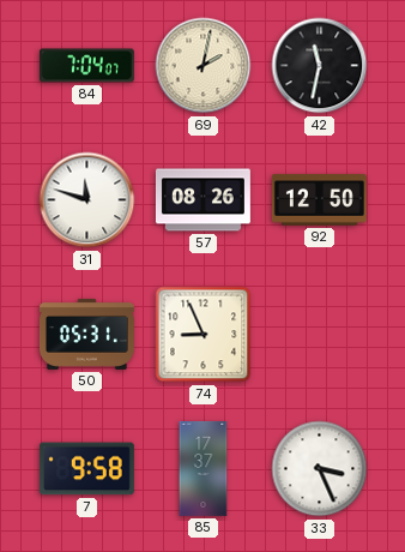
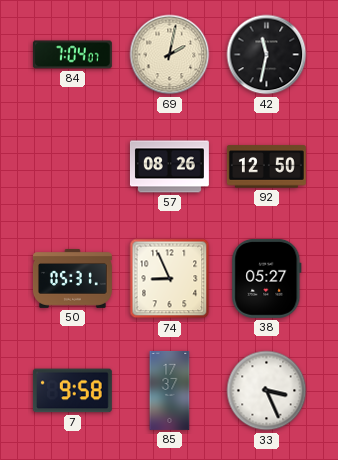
31: 11:48 -> none (87, 200)
38: none -> 05:27 (267, 278)
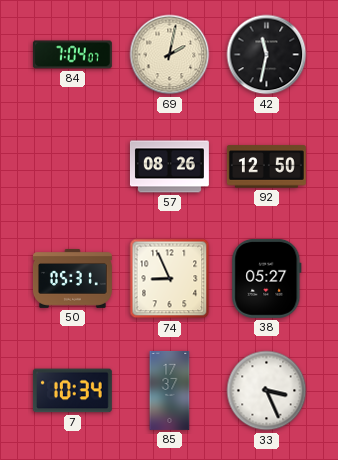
7: 9:58 -> 10:34 (72, 391)
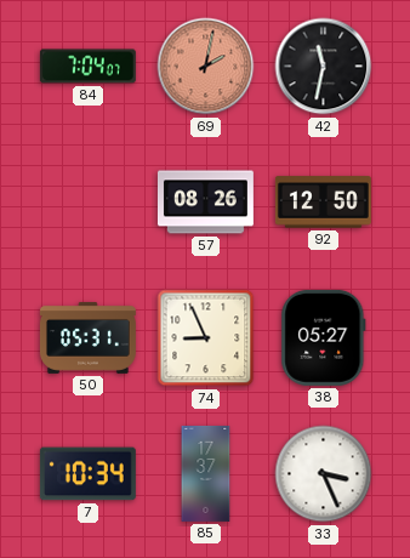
69 dial: cream -> salmon (206, 67)
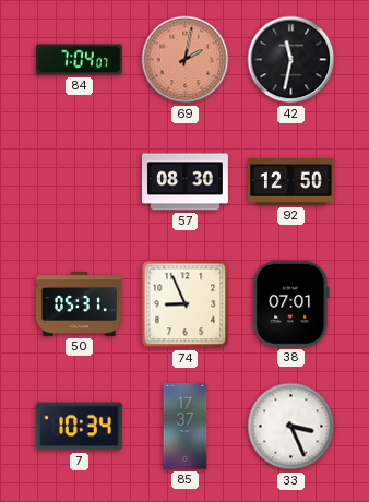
57: 08:26 -> 08:30 (184, 182)
38: 05:27 -> 07:01 (291, 303)
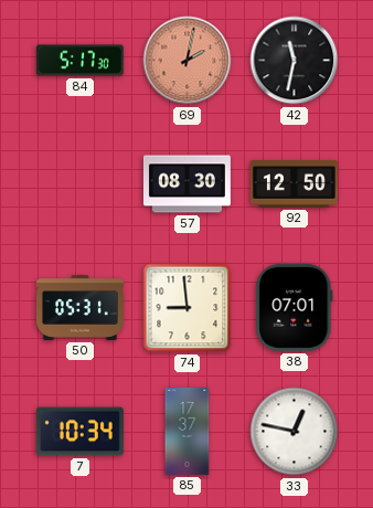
84: 7:04 -> 5:17 (79, 61)
74: 8:56 -> 8:59 (188, 308)
33: 3:26 -> 12:47 (295, 432)
